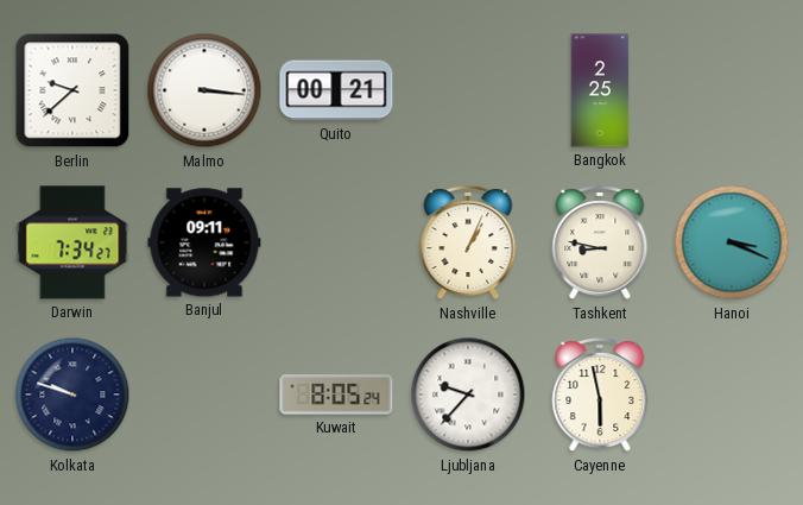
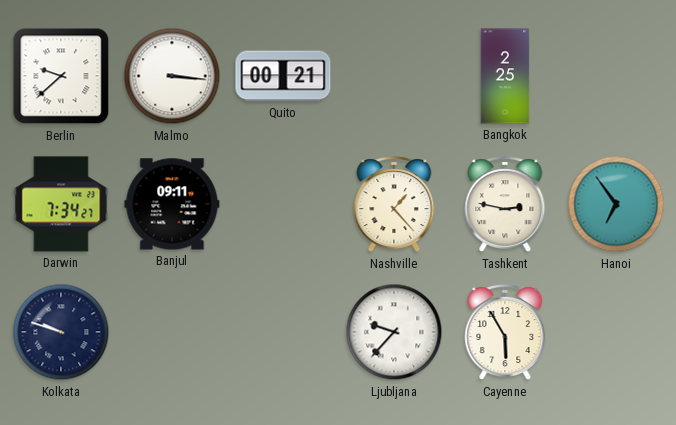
Nashville: 1:04 -> 1:23 (394, 205)
Tashkent: 8:47 -> 2:47 (505, 205)
Hanoi: 3:19 -> 6:54 (616, 204)
Kuwait: 8:05 -> none (336, 394)
Cayenne: 5:58 -> 5:55 (505, 333)
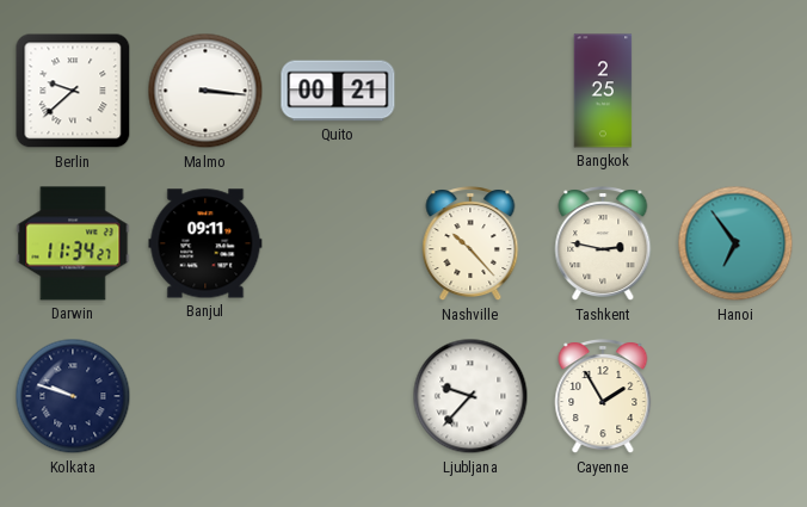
Darwin: 7:34 -> 11:34 (73, 243)
Nashville: 1:23 -> 10:23 (470, 245)
Cayenne: 5:55 -> 1:55 (603, 397)
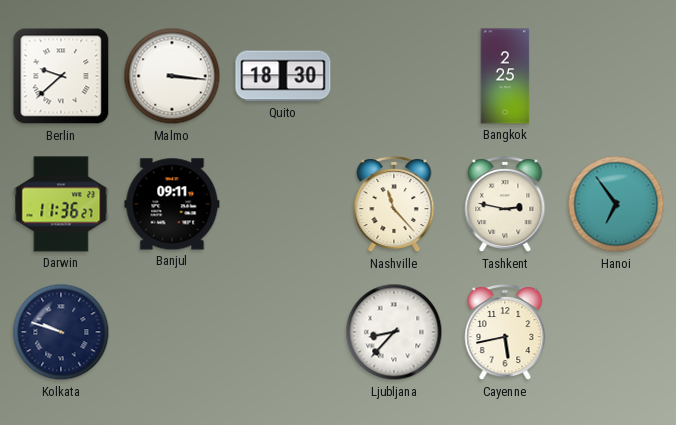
Quito: 00:21 -> 18:30 (283, 76)
Darwin: 11:34 -> 11:36 (61, 204)
Nashville: 10:23 -> 11:23 (394, 205)
Ljubljana: 9:37 -> 8:37 (394, 332)
Cayenne: 1:55 -> 5:43 (505, 333)
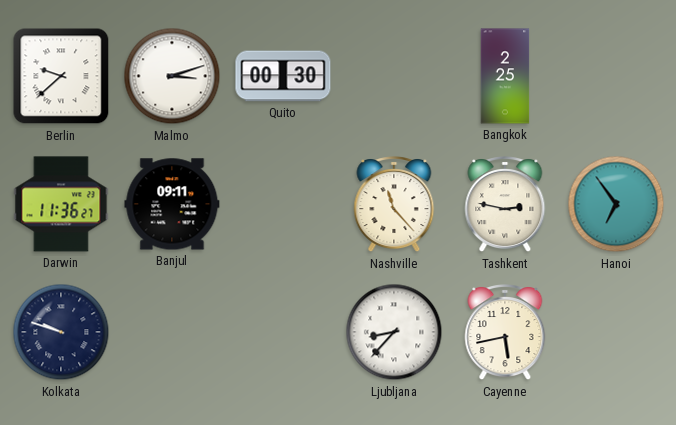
Malmo: 3:16 -> 3:12 (172, 76)
Quito: 18:30 -> 00:30 (283, 76)
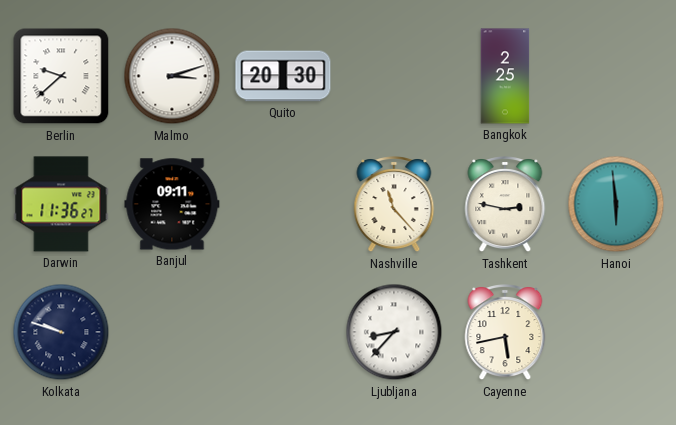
Quito: 00:30 -> 20:30 (283, 76)
Hanoi: 6:54 -> 5:59 (616, 204)
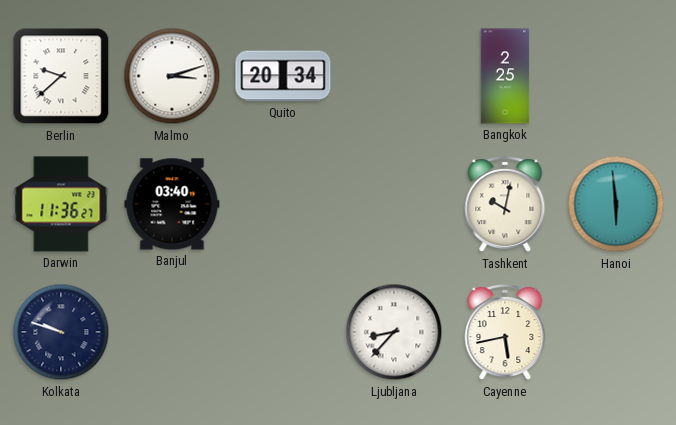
Quito: 20:30 -> 20:34 (283, 76)
Banjul: 09:11 -> 03:40 (172, 204)
Nashville: 11:23 -> none (394, 205)
Tashkent: 2:47 -> 10:02 (505, 205)
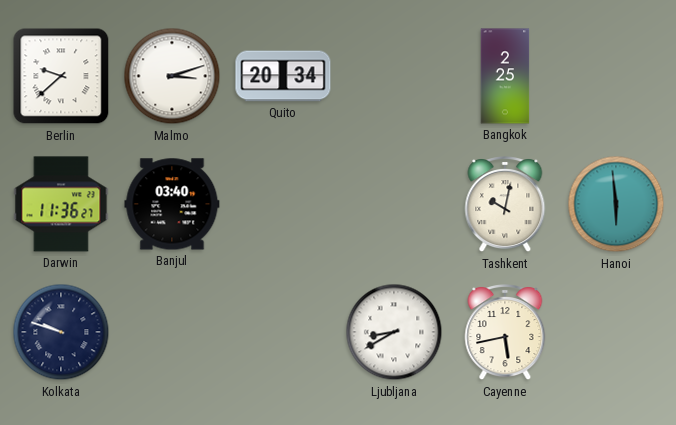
Ljubljana: 8:37 -> 8:40 (394, 332)
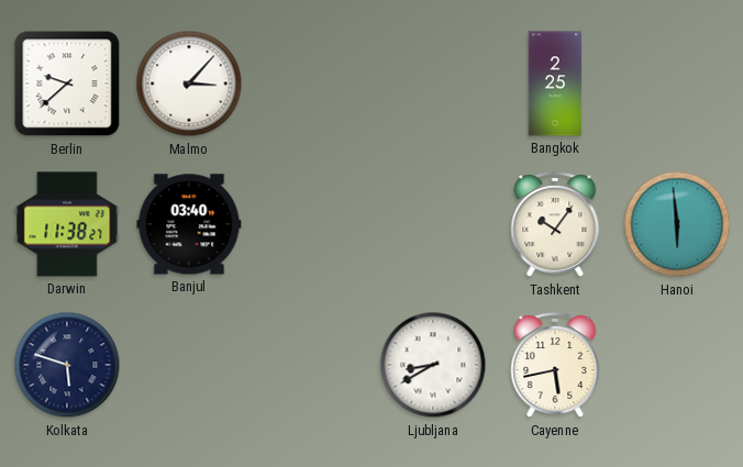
Malmo: 3:12 -> 3:07 (189, 84)
Quito: 20:34 -> none (283, 76)
Darwin: 11:36 -> 11:38 (67, 224)
Tashkent: 10:02 -> 10:06 (555, 225)
Kolkata: 9:48 -> 5:48 (67, 365)
